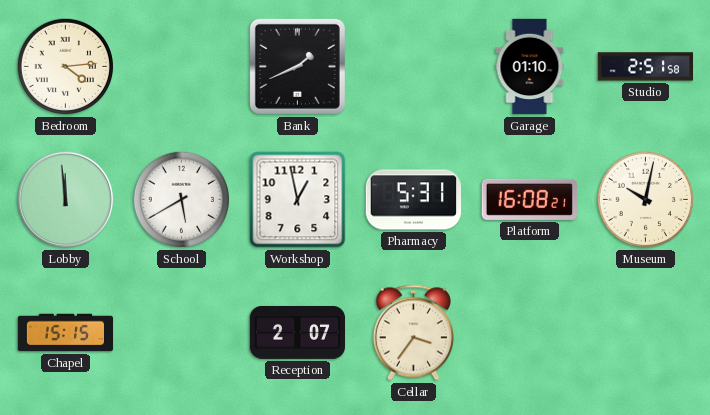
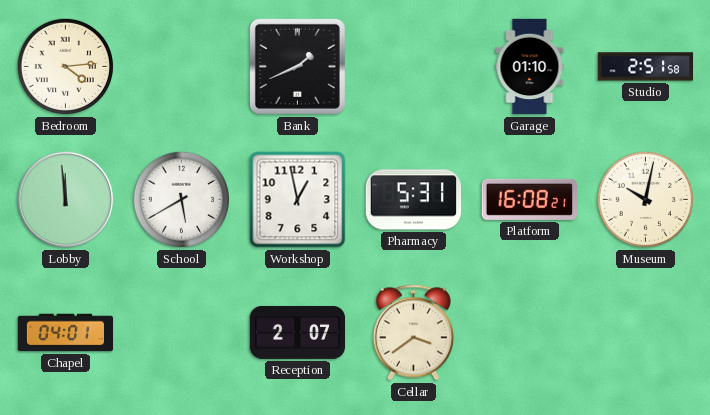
Chapel: 15:15 -> 04:01 (66, 333)
Cellar: 3:36 -> 3:39 (413, 333)
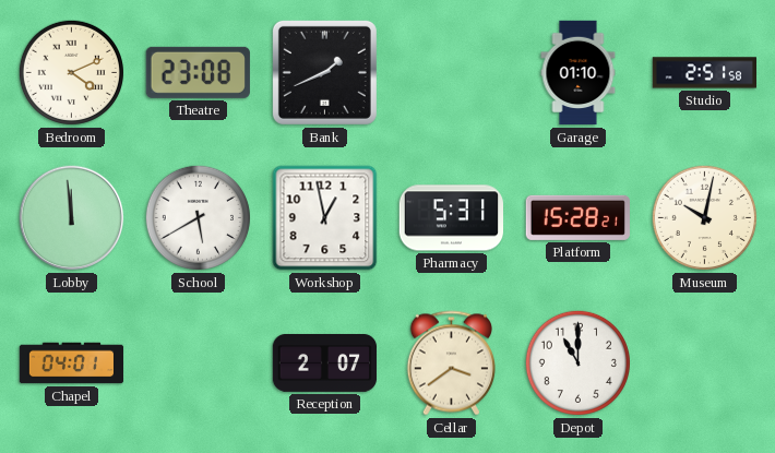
Bedroom: 4:14 -> 4:11 (71, 72)
Theatre: none -> 23:08 (198, 72)
Platform: 16:08 -> 15:28 (577, 217)
Depot: none -> 11:00 (577, 362)
